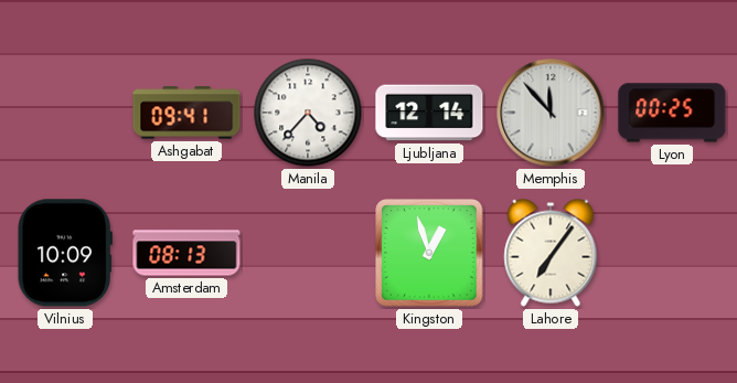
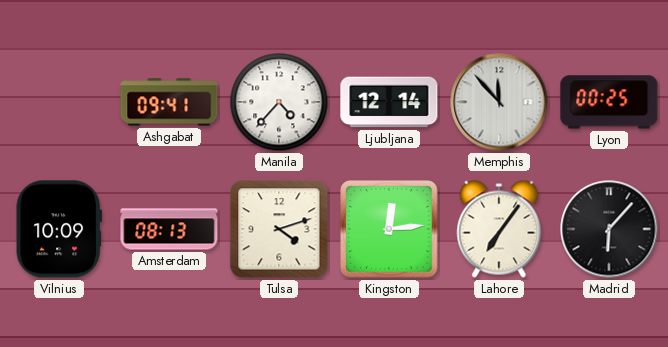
Tulsa: none -> 4:12 (279, 229)
Kingston: 12:57 -> 12:14 (389, 229)
Madrid: none -> 6:07 (609, 229)
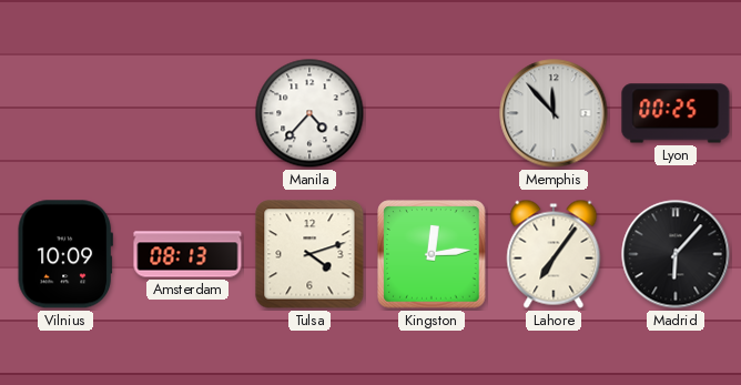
Ashgabat: 09:41 -> none (169, 102)
Ljubljana: 12:14 -> none (389, 102)
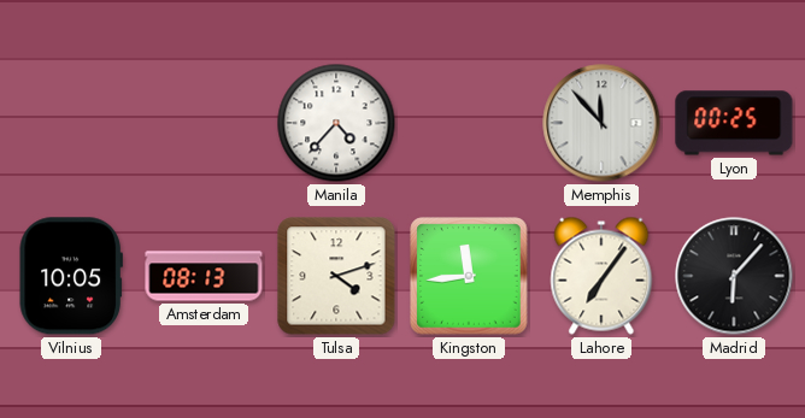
Vilnius: 10:09 -> 10:05 (71, 276)
Kingston: 12:14 -> 11:44 (469, 276)
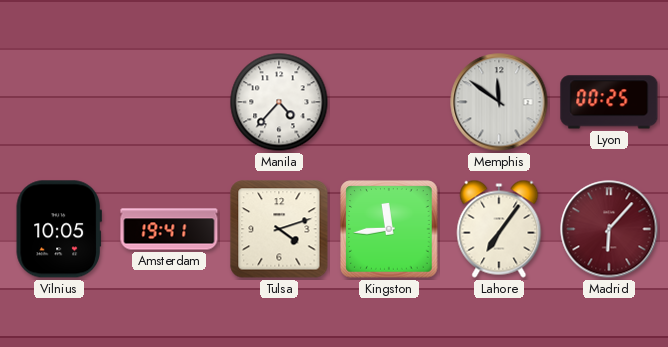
Memphis: 11:53 -> 11:51 (499, 102)
Amsterdam: 08:13 -> 19:41 (169, 229)
Madrid dial: black -> burgundy (609, 229)
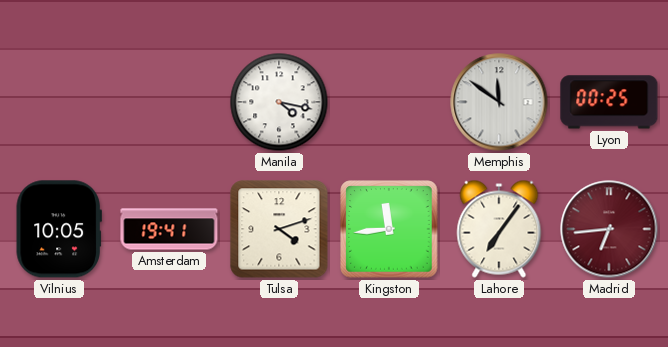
Manila: 4:37 -> 4:17 (279, 102)
Madrid: 6:07 -> 6:44 (609, 229)
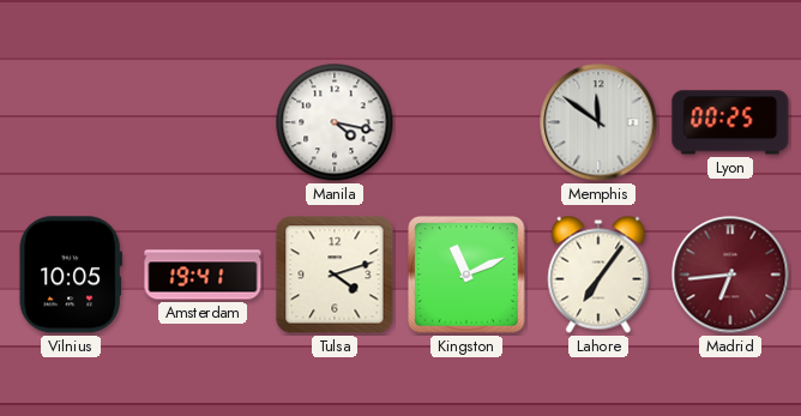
Kingston: 11:44 -> 11:11 (466, 275)
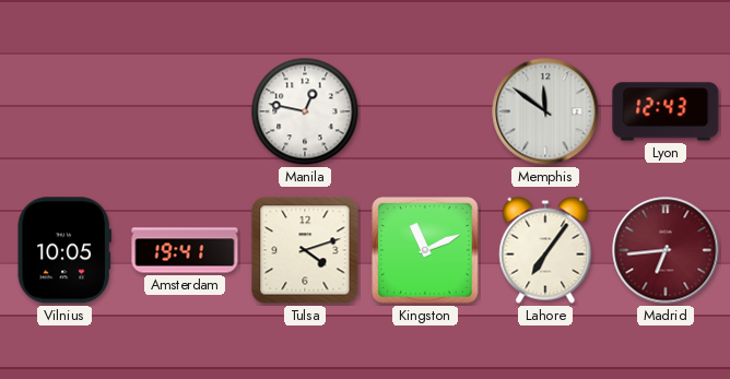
Manila: 4:17 -> 12:47 (305, 111)
Lyon: 00:25 -> 12:43 (666, 111)
